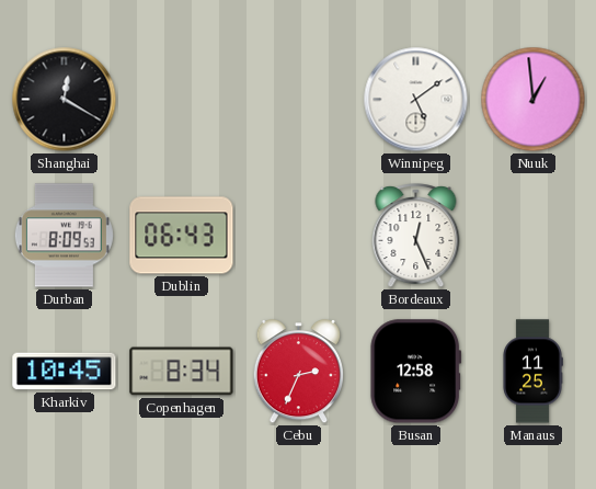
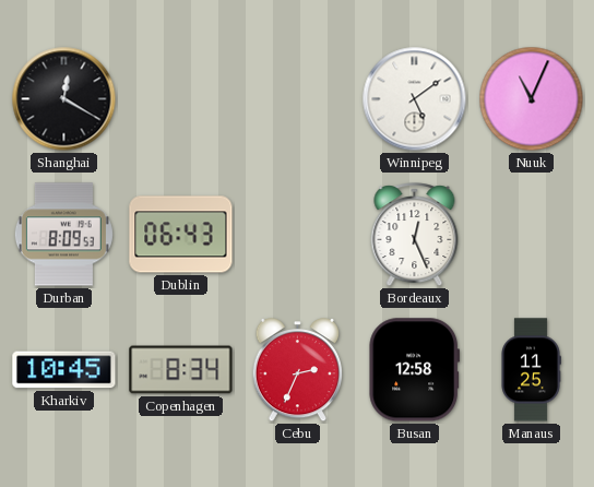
Nuuk: 12:59 -> 11:04 (532, 99)
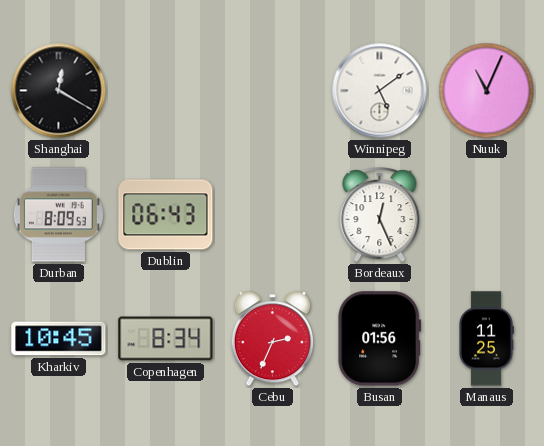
Busan: 12:58 -> 01:56 (380, 339)
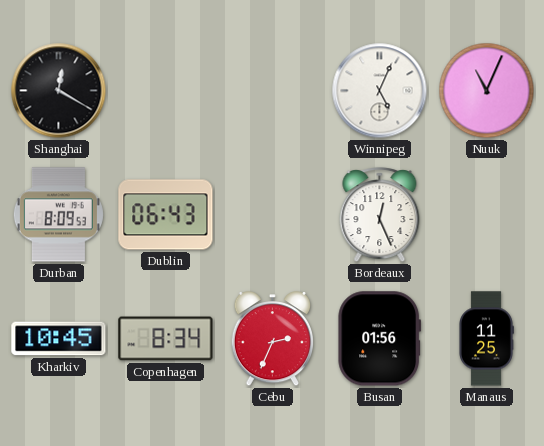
Winnipeg: 5:09 -> 5:04 (380, 91)
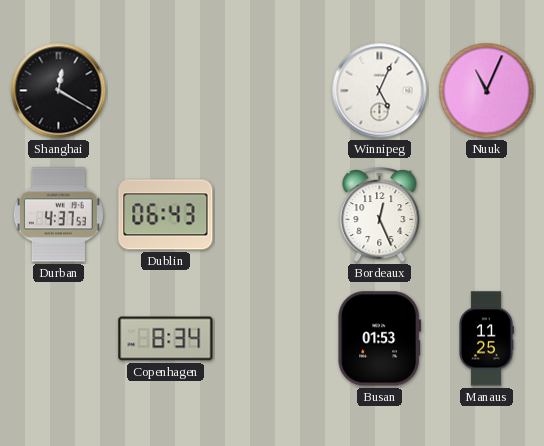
Durban: 8:09 -> 4:37 (58, 215)
Kharkiv: 10:45 -> none (59, 339)
Cebu: 2:34 -> none (273, 340)
Busan: 01:56 -> 01:53 (380, 339)
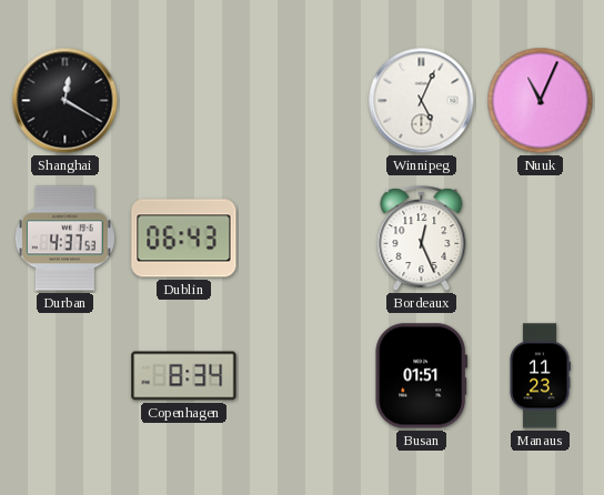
Busan: 01:53 -> 01:51 (422, 376)
Manaus: 11:25 -> 11:23 (540, 376)
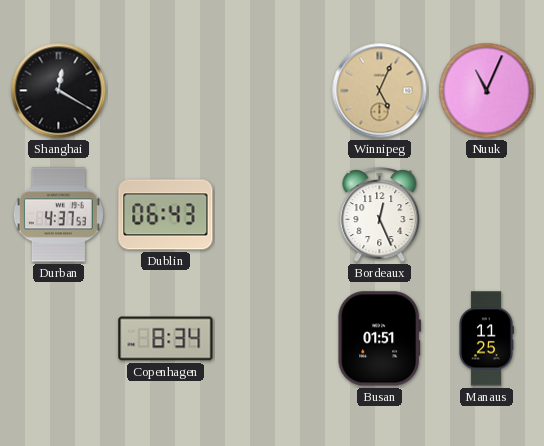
Winnipeg dial: white -> champagne (380, 91)
Manaus: 11:23 -> 11:25 (486, 339)
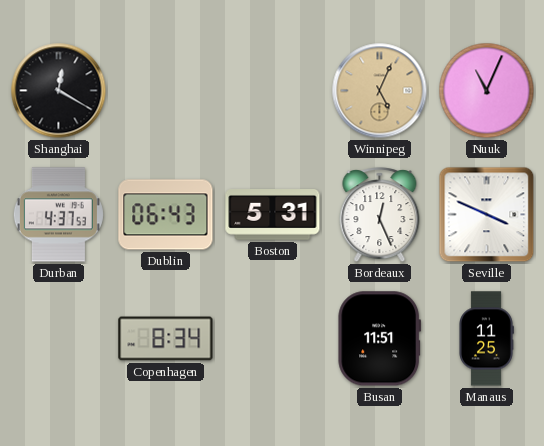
Boston: none -> 5:31 (273, 215)
Seville: none -> 3:49 (487, 215)
Busan: 01:51 -> 11:51 (380, 339)
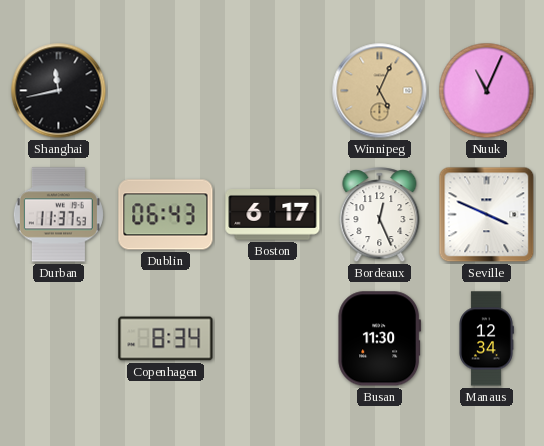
Shanghai: 12:20 -> 11:43 (59, 91)
Durban: 4:37 -> 11:37 (58, 215)
Boston: 5:31 -> 6:17 (273, 215)
Busan: 11:51 -> 11:30 (380, 339)
Manaus: 11:25 -> 12:34 (486, 339)
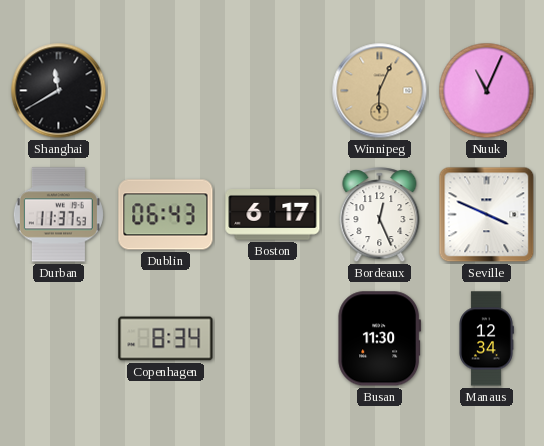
Shanghai: 11:43 -> 11:40 (59, 91)
Winnipeg: 5:04 -> 6:04 (380, 91)
